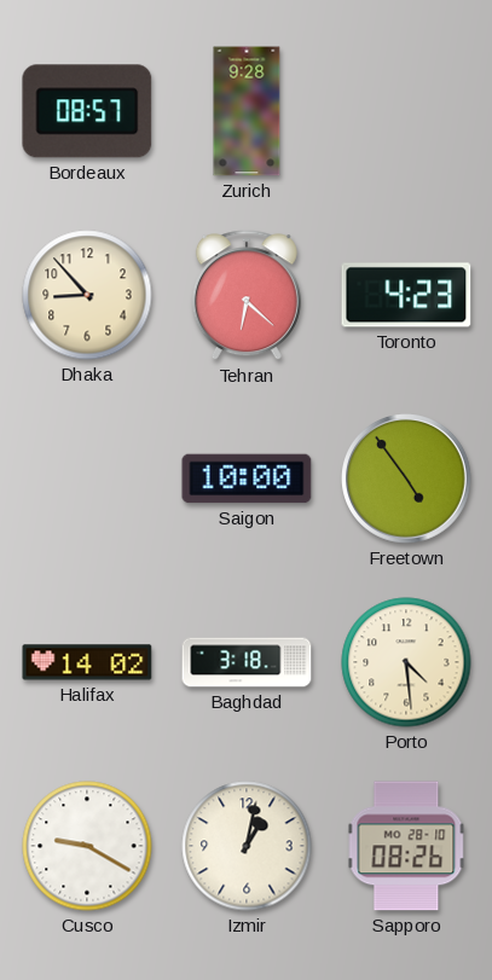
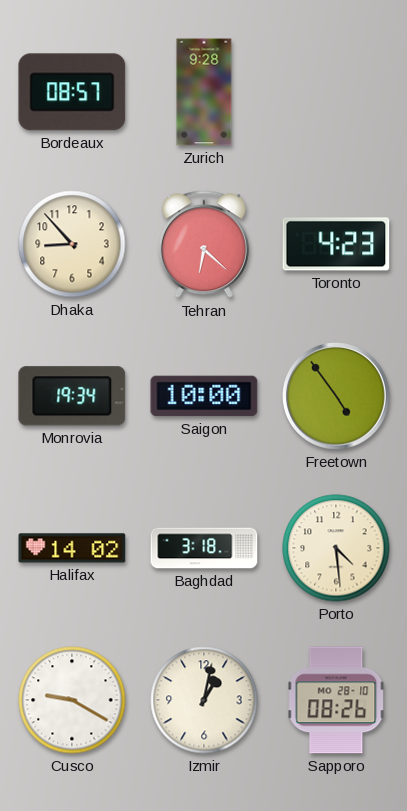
Monrovia: none -> 19:34 (72, 396)
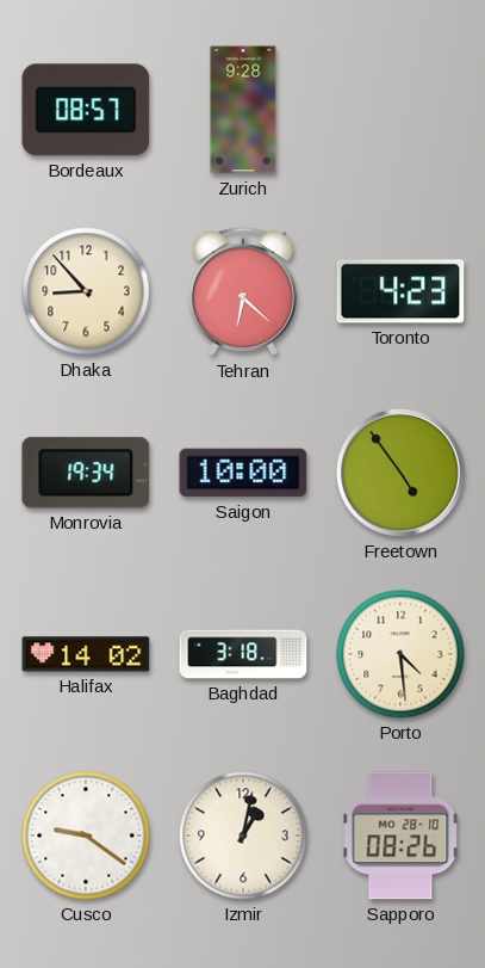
Cusco: 9:20 -> 9:21 (86, 836)
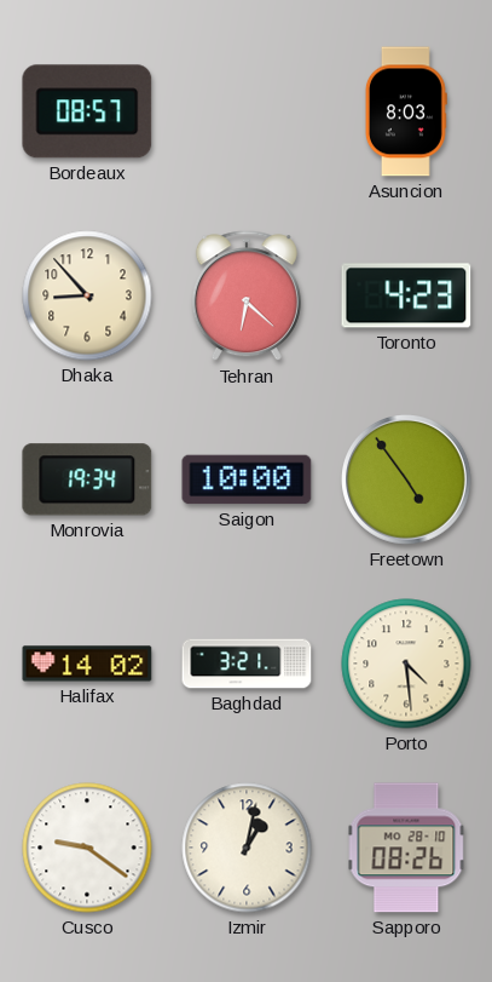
Zurich: 9:28 -> none (243, 110)
Asuncion: none -> 8:03 (406, 111)
Baghdad: 3:18 -> 3:21 (247, 664)
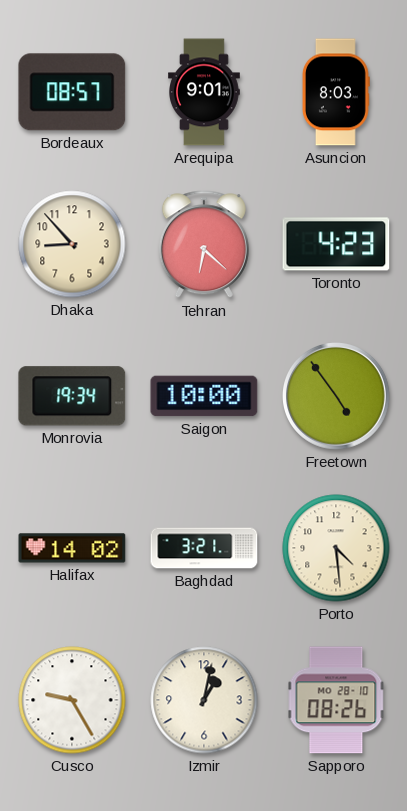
Arequipa: none -> 9:01 (205, 92)
Cusco: 9:21 -> 9:25 (72, 700)
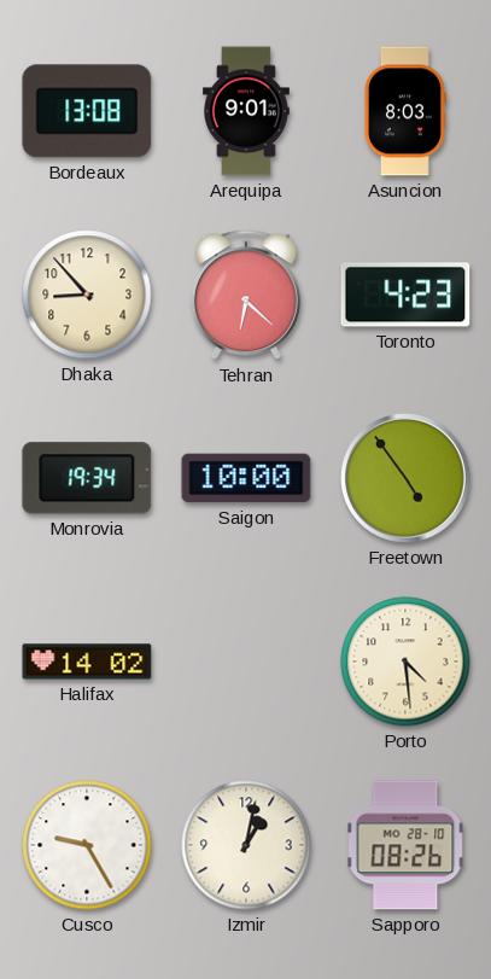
Bordeaux: 08:57 -> 13:08 (87, 111)
Baghdad: 3:21 -> none (204, 548)
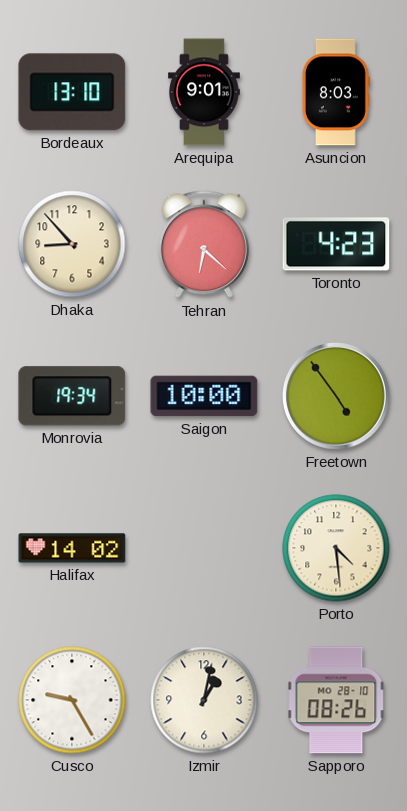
Bordeaux: 13:08 -> 13:10 (72, 92)
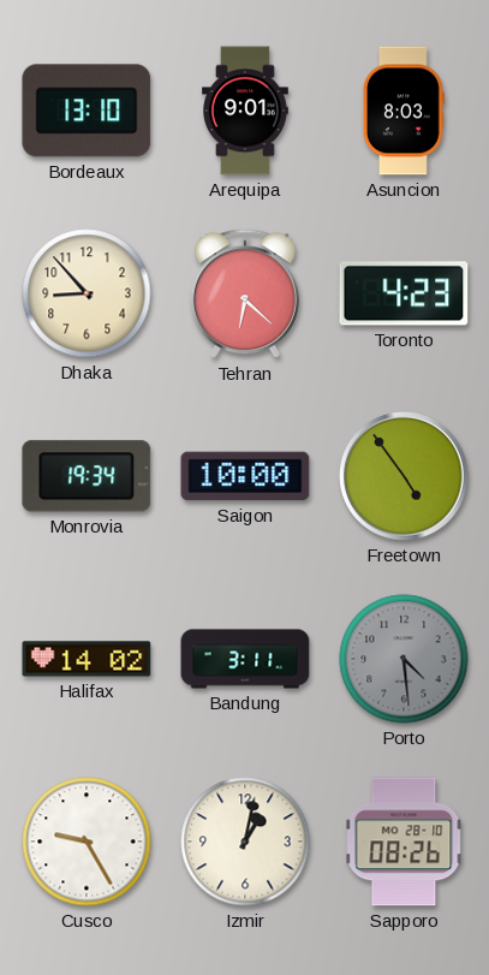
Bandung: none -> 3:11 (245, 659)
Porto dial: cream -> grey (404, 659)
